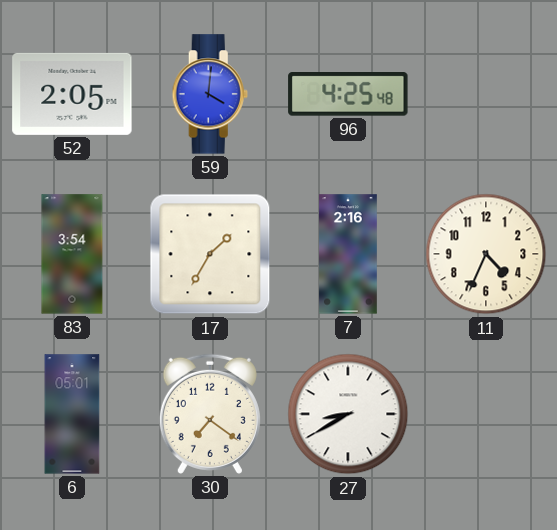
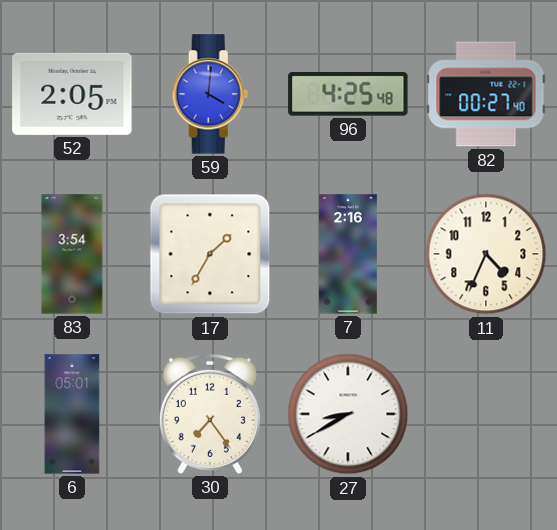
82: none -> 00:27 (486, 94)
30: 7:21 -> 7:24 (210, 414)
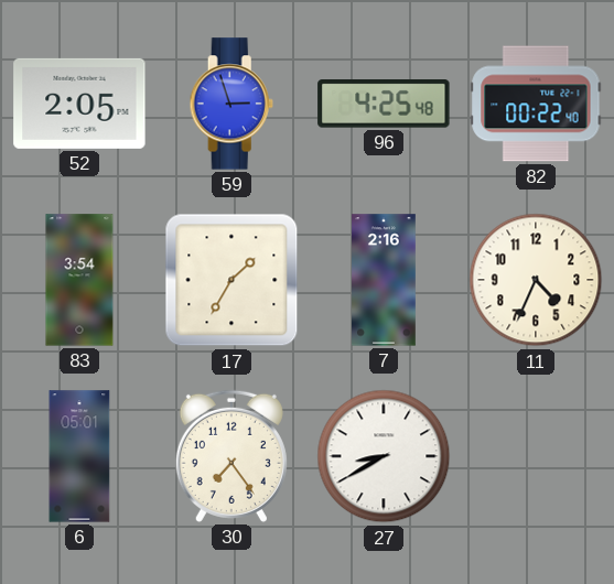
59: 4:01 -> 2:57 (231, 104)
82: 00:27 -> 00:22 (536, 104)
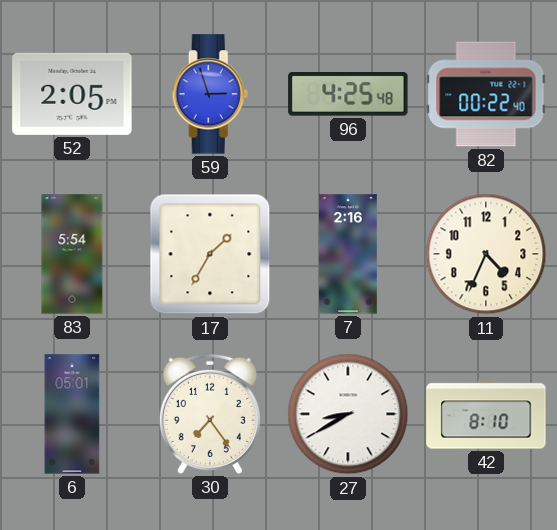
83: 3:54 -> 5:54 (72, 254)
42: none -> 8:10 (486, 414)
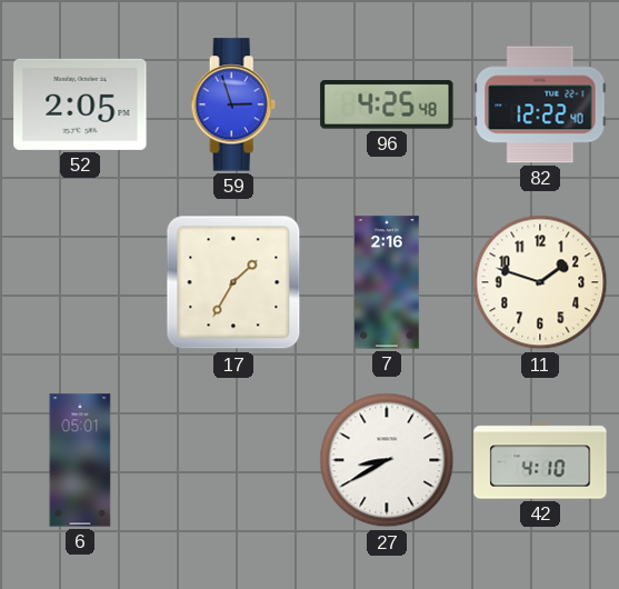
82: 00:22 -> 12:22 (540, 104)
83: 5:54 -> none (72, 254)
11: 4:34 -> 1:48 (540, 282)
30: 7:24 -> none (210, 414)
42: 8:10 -> 4:10 (540, 460)
